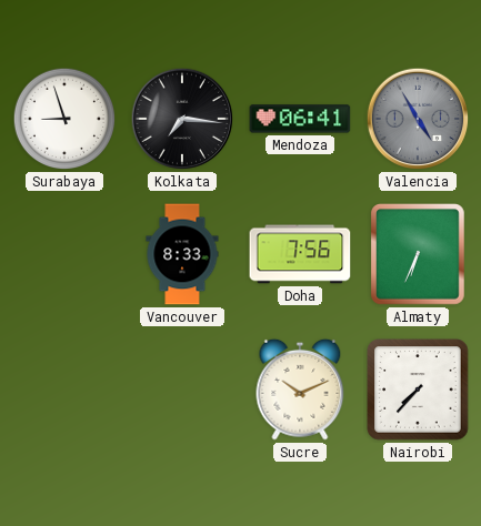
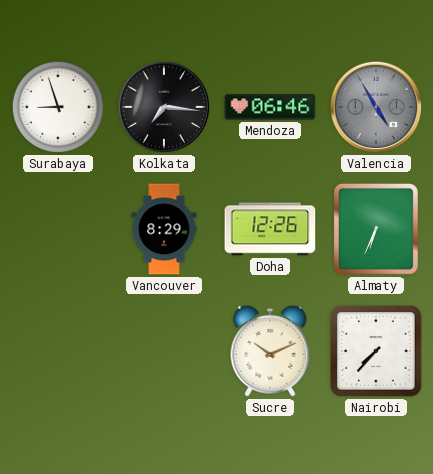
Mendoza: 06:41 -> 06:46 (270, 107)
Vancouver: 8:33 -> 8:29 (164, 229)
Doha: 7:56 -> 12:26 (270, 229)
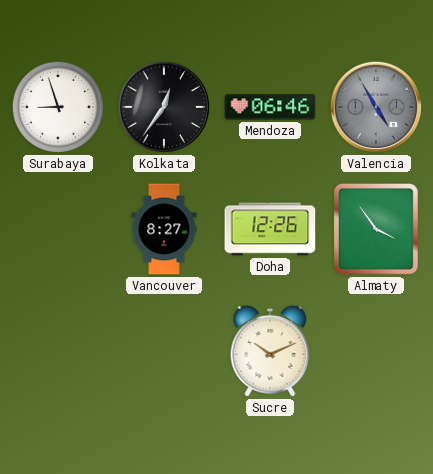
Kolkata: 7:16 -> 12:36 (164, 107)
Vancouver: 8:29 -> 8:27 (164, 229)
Almaty: 6:34 -> 3:54 (377, 230)
Nairobi: 7:37 -> none (376, 351)
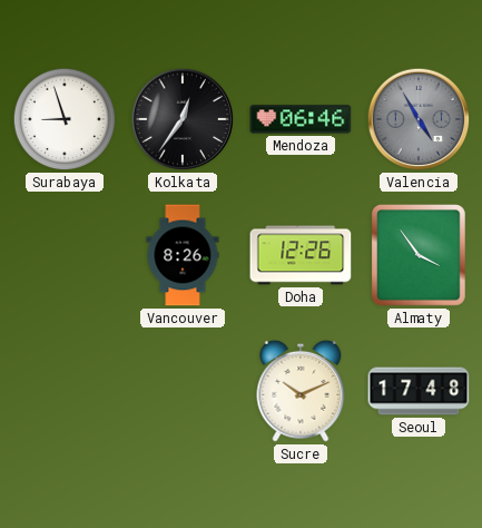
Vancouver: 8:27 -> 8:26 (183, 255)
Seoul: none -> 17:48 (419, 391)
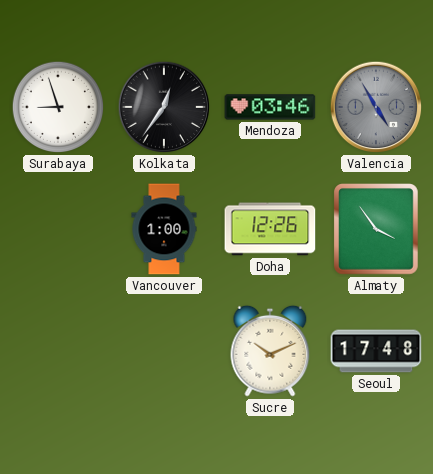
Mendoza: 06:46 -> 03:46 (270, 107)
Vancouver: 8:26 -> 1:00 (164, 229)
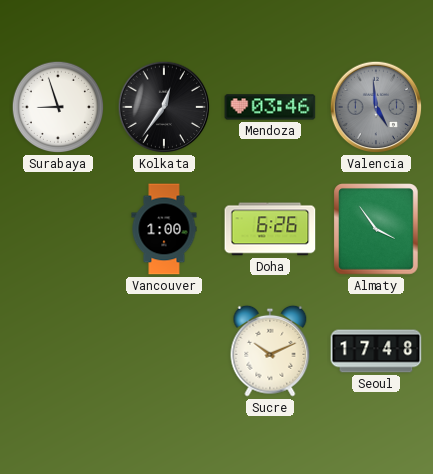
Valencia: 4:55 -> 4:59 (376, 107)
Doha: 12:26 -> 6:26 (270, 229)
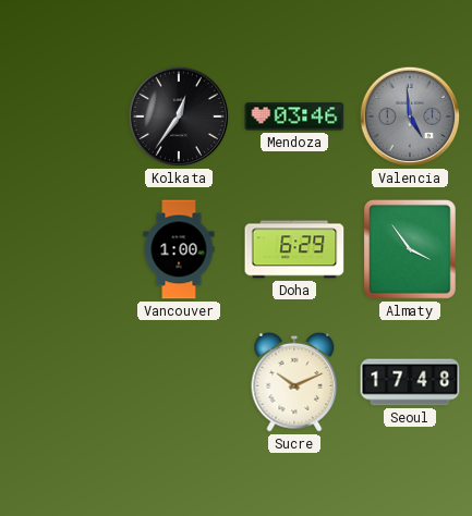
Surabaya: 8:57 -> none (58, 107)
Doha: 6:26 -> 6:29 (294, 249)
